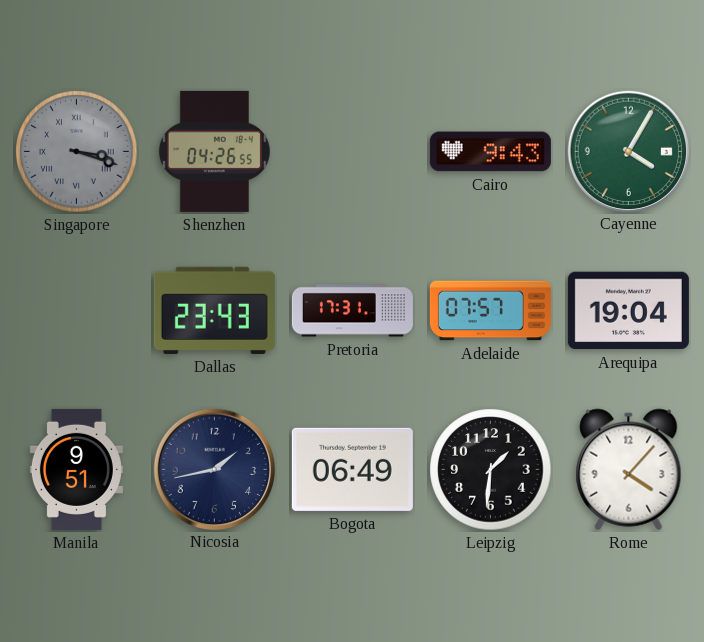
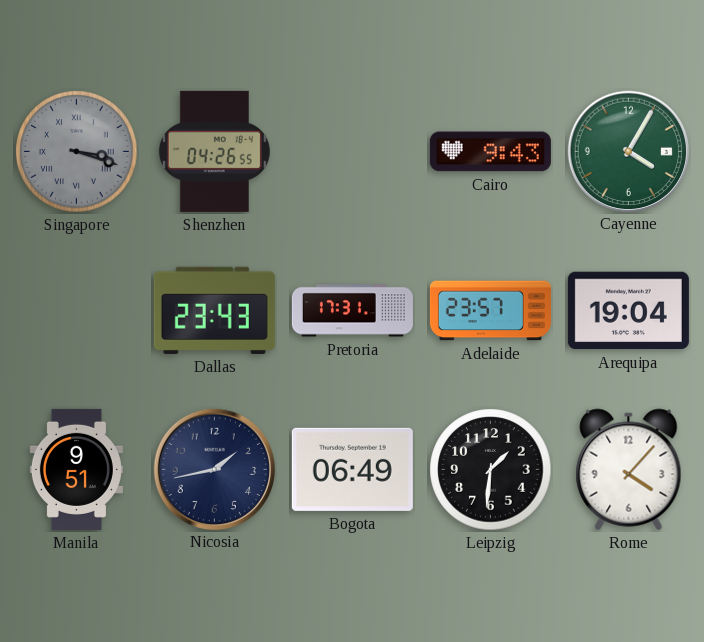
Adelaide: 07:57 -> 23:57 (490, 311)
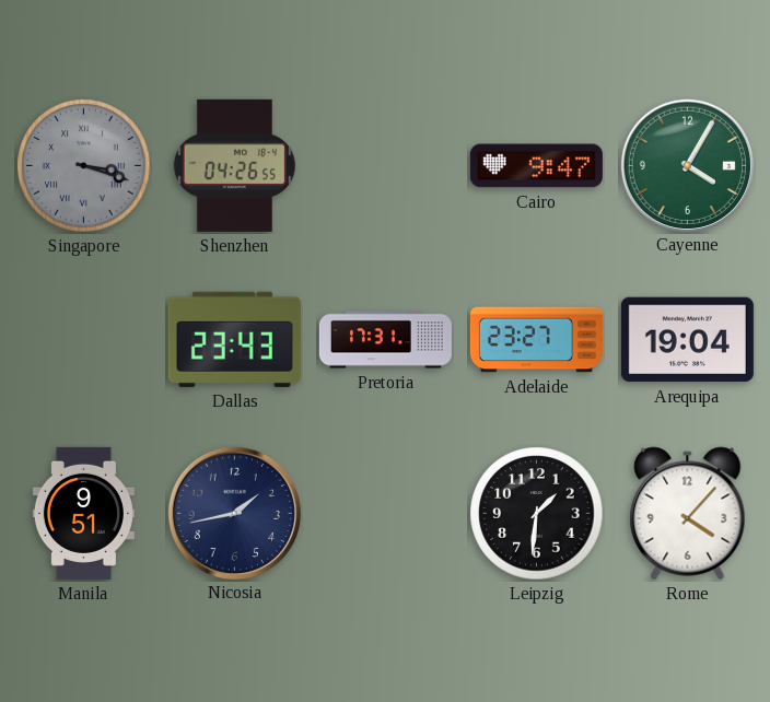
Cairo: 9:43 -> 9:47 (536, 166)
Adelaide: 23:57 -> 23:27 (536, 340)
Bogota: 06:49 -> none (352, 469)
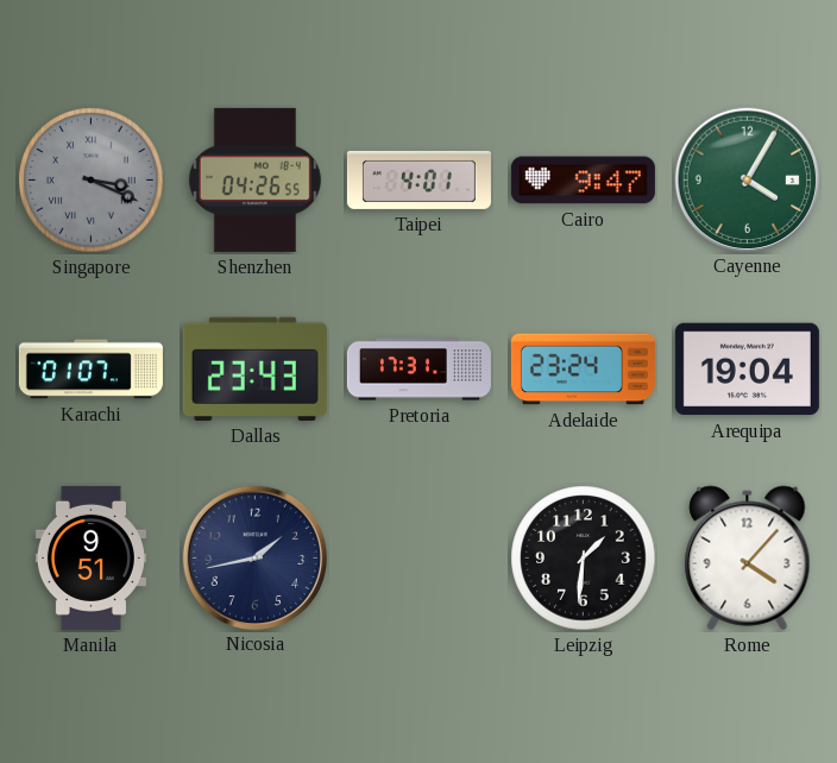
Singapore: 3:18 -> 3:19 (92, 181)
Taipei: none -> 4:01 (418, 179)
Karachi: none -> 01:07 (90, 370)
Adelaide: 23:27 -> 23:24 (583, 370)
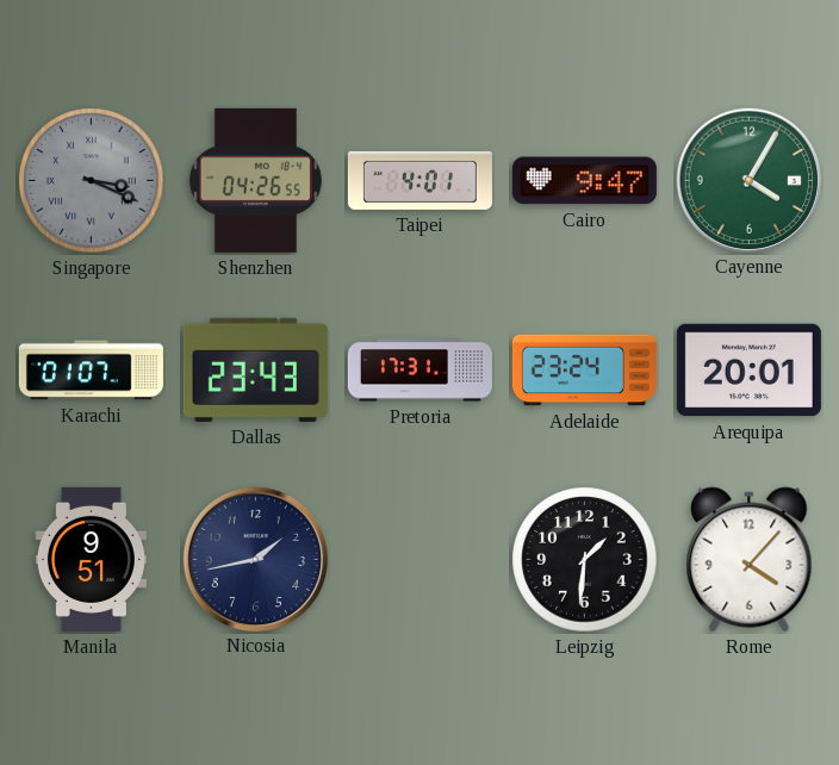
Arequipa: 19:04 -> 20:01 (748, 371)
